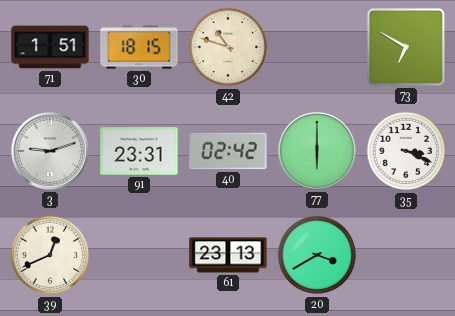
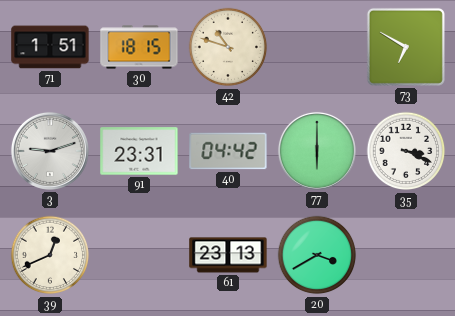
40: 02:42 -> 04:42 (228, 151)
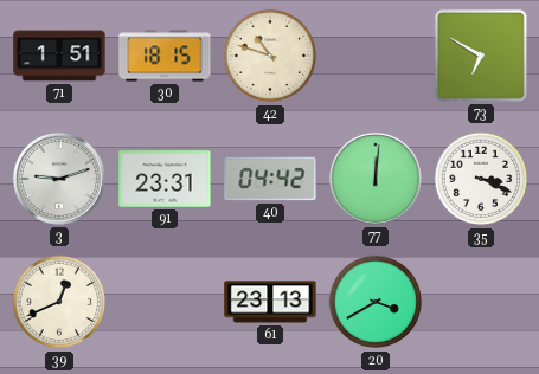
77: 6:00 -> 12:01 (376, 179)
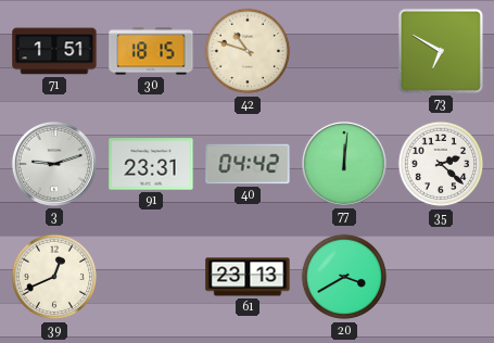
35: 3:19 -> 2:22 (441, 164)
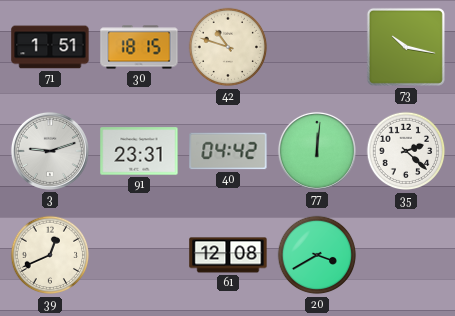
73: 6:50 -> 10:17 (406, 47)
61: 23:13 -> 12:08 (228, 255)
